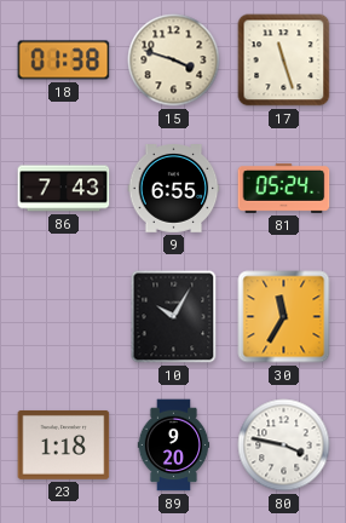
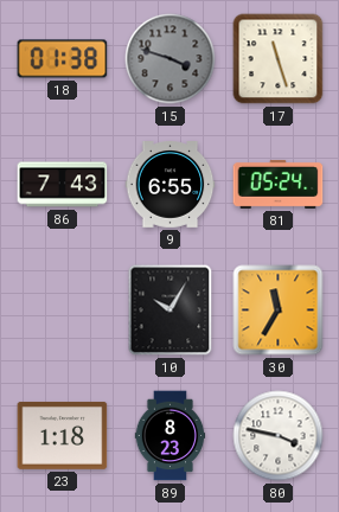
15 dial: cream -> grey (171, 59)
89: 9:20 -> 8:23 (171, 436)
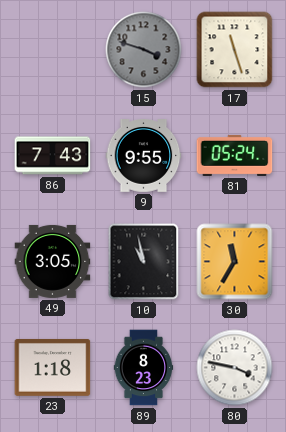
18: 01:38 -> none (63, 59)
9: 6:55 -> 9:55 (144, 156)
49: none -> 3:05 (53, 261)
10: 10:05 -> 10:58 (144, 262)
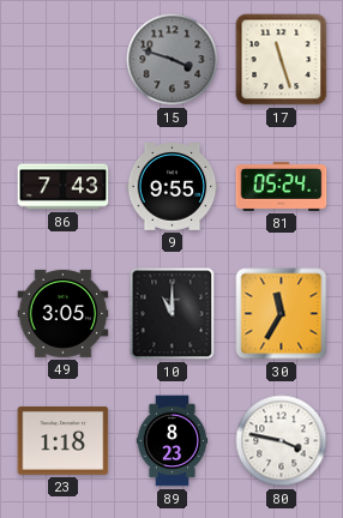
10: 10:58 -> 11:00 (173, 314)
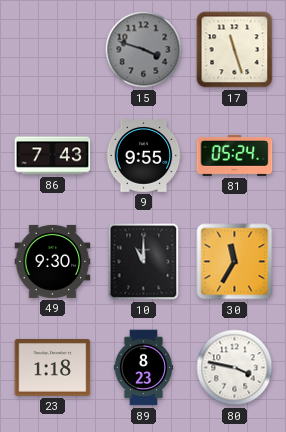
49: 3:05 -> 9:30 (53, 261)
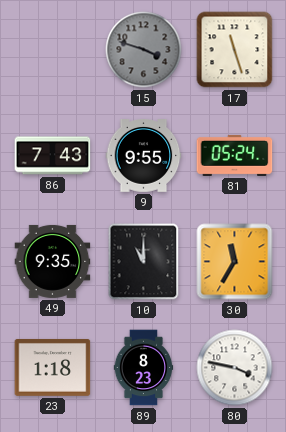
49: 9:30 -> 9:35 (53, 261)
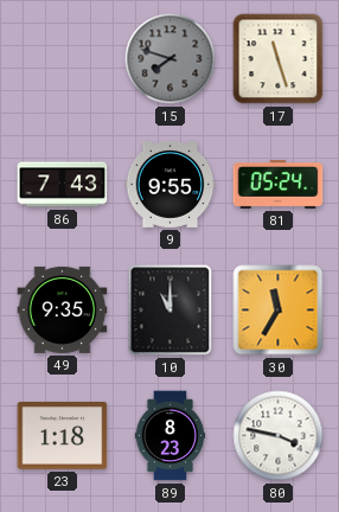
15: 3:48 -> 7:48 (171, 59)
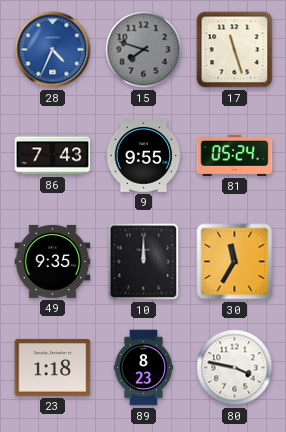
28: none -> 4:34 (53, 50)
10: 11:00 -> 12:00 (144, 262)
